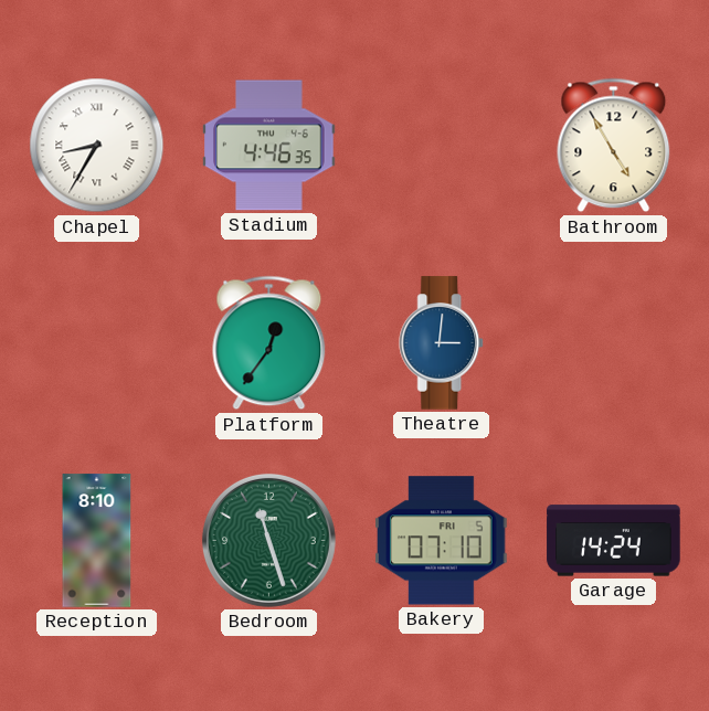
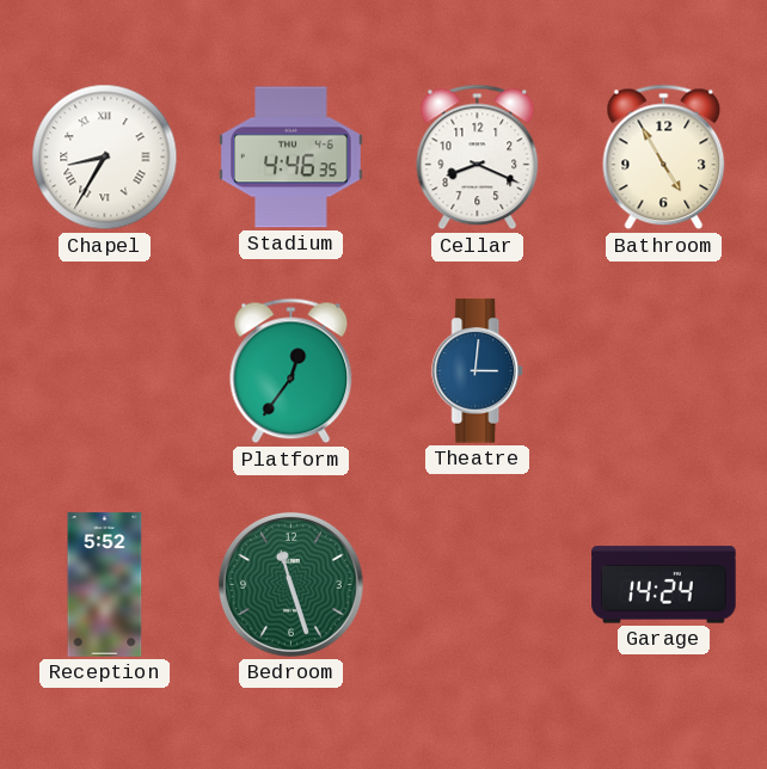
Cellar: none -> 8:19 (478, 158)
Reception: 8:10 -> 5:52 (105, 585)
Bakery: 07:10 -> none (442, 541)
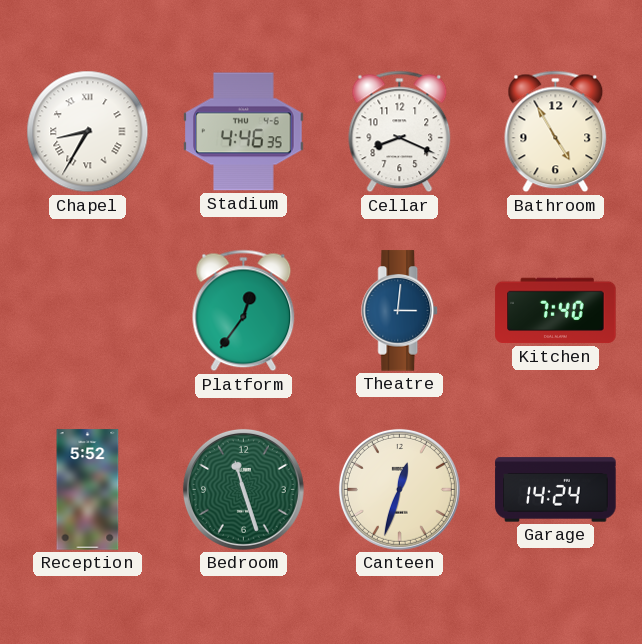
Kitchen: none -> 7:40 (556, 311)
Canteen: none -> 12:33 (399, 489)
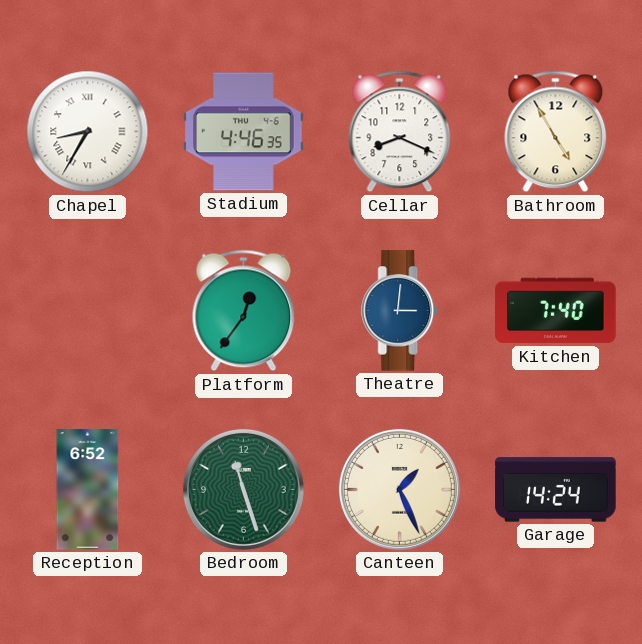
Reception: 5:52 -> 6:52 (88, 490)
Canteen: 12:33 -> 1:26 (399, 489)
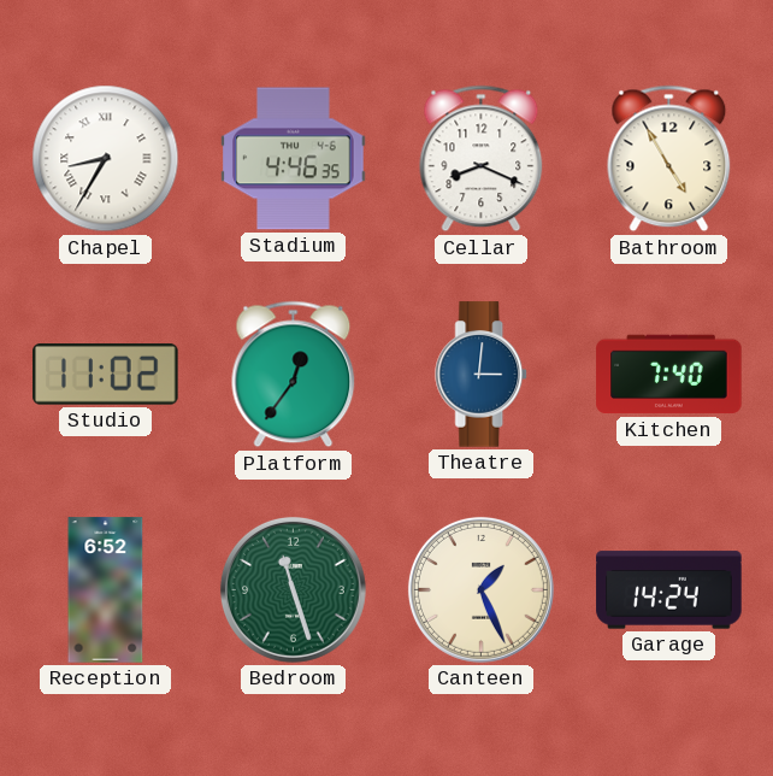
Studio: none -> 11:02 (106, 375)
